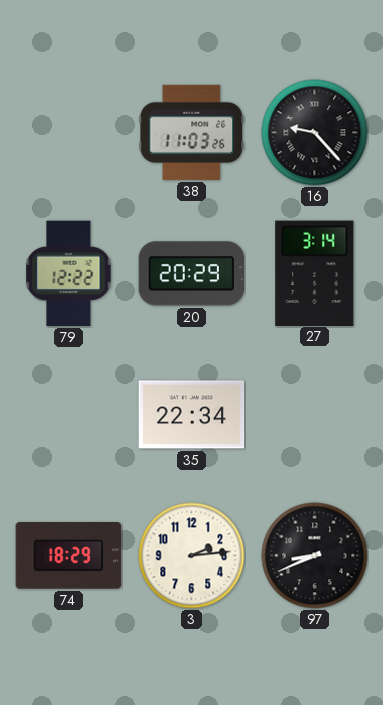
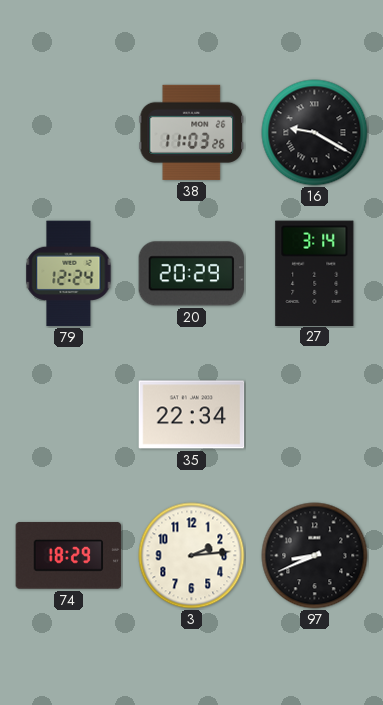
16: 9:23 -> 9:20 (315, 133)
79: 12:22 -> 12:24 (69, 274)
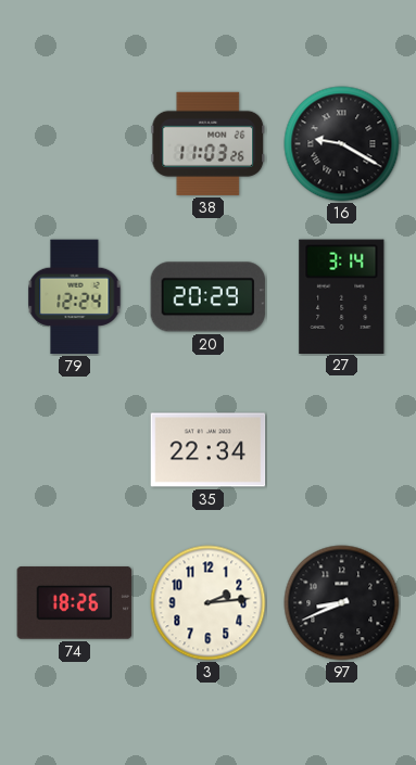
74: 18:29 -> 18:26 (75, 603)
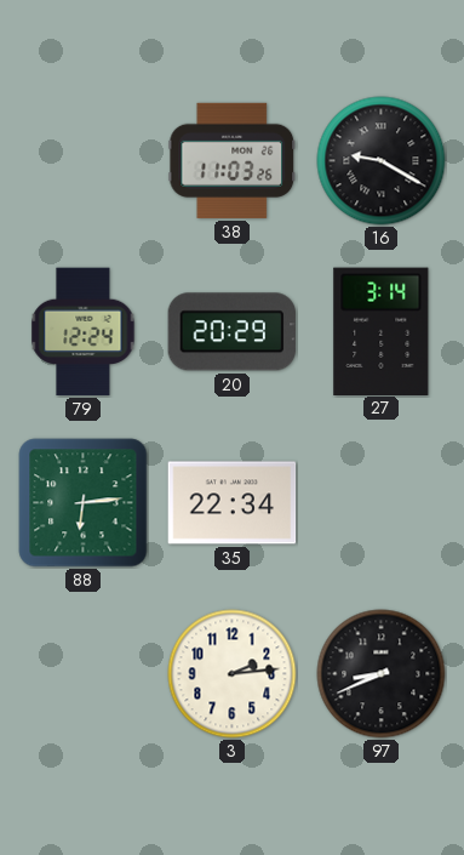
88: none -> 6:14 (84, 503)
74: 18:26 -> none (75, 603)
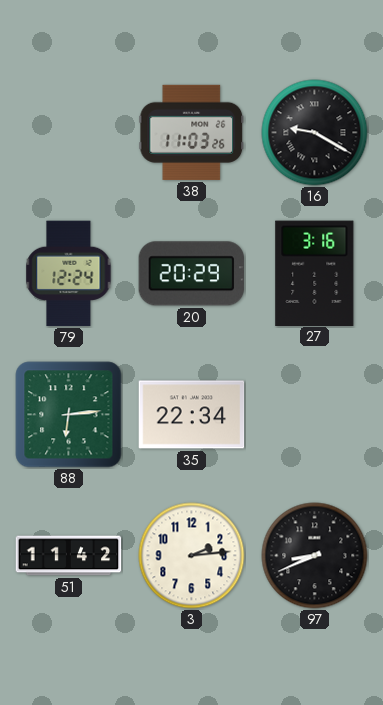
27: 3:14 -> 3:16 (315, 273)
51: none -> 11:42 (69, 556)
